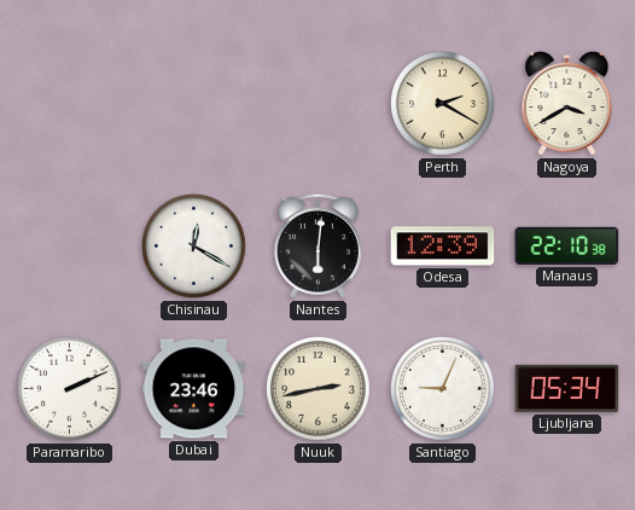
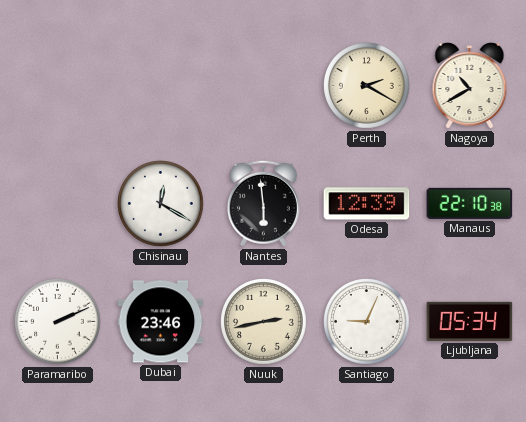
Nagoya: 3:40 -> 10:40 (470, 86)
Nantes: 6:01 -> 5:59 (263, 203)
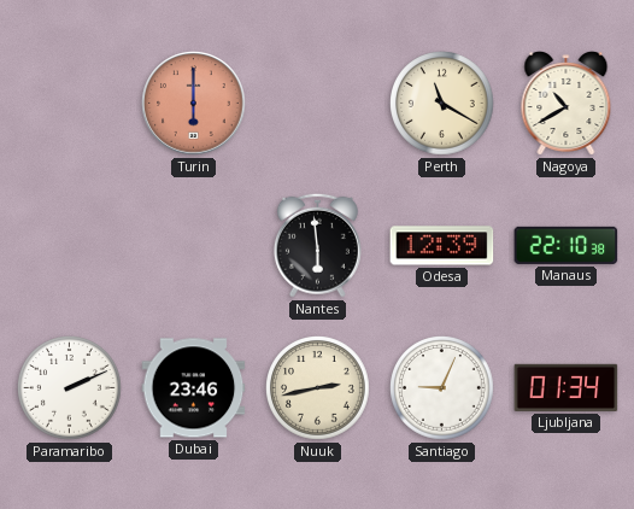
Turin: none -> 6:00 (194, 104)
Perth: 2:20 -> 11:20 (442, 104)
Chisinau: 12:20 -> none (161, 204)
Ljubljana: 05:34 -> 01:34 (567, 387)
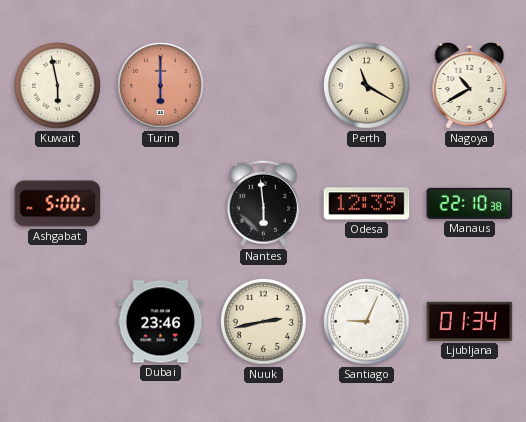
Kuwait: none -> 5:58 (58, 86)
Ashgabat: none -> 5:00 (58, 204)
Paramaribo: 2:11 -> none (70, 388)
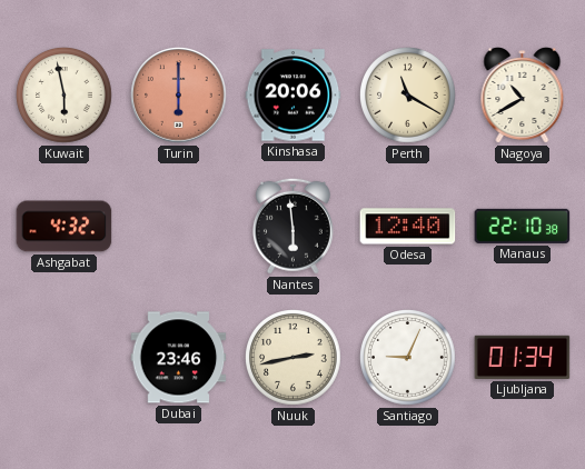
Kinshasa: none -> 20:06 (294, 96)
Ashgabat: 5:00 -> 4:32 (65, 227)
Odesa: 12:39 -> 12:40 (408, 227)
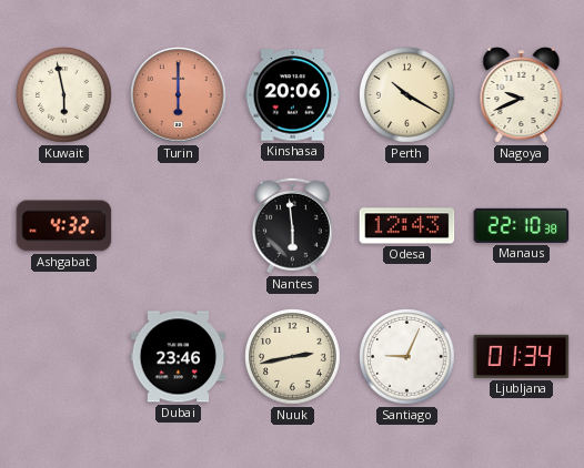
Perth: 11:20 -> 10:20 (407, 95)
Nagoya: 10:40 -> 9:41 (522, 95)
Odesa: 12:40 -> 12:43 (407, 226)
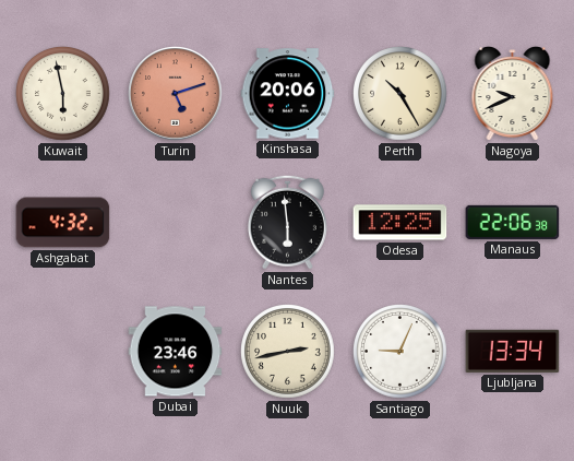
Turin: 6:00 -> 5:12 (176, 94)
Perth: 10:20 -> 10:25 (400, 94)
Odesa: 12:43 -> 12:25 (400, 223)
Manaus: 22:10 -> 22:06 (513, 222)
Ljubljana: 01:34 -> 13:34 (513, 351)
